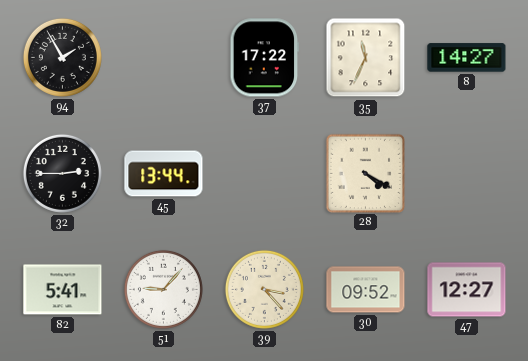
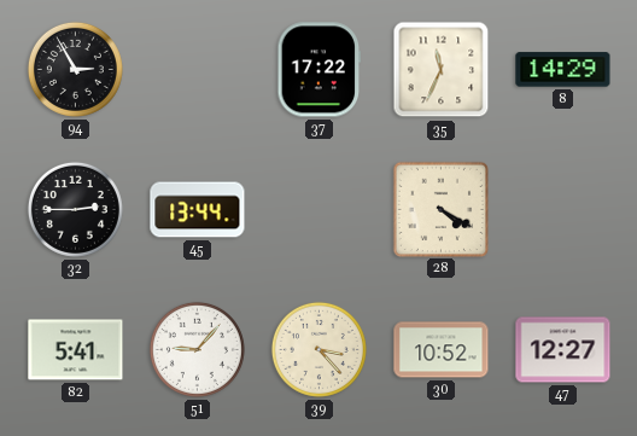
94: 1:55 -> 2:55 (75, 69)
8: 14:27 -> 14:29 (563, 70)
30: 09:52 -> 10:52 (442, 350)
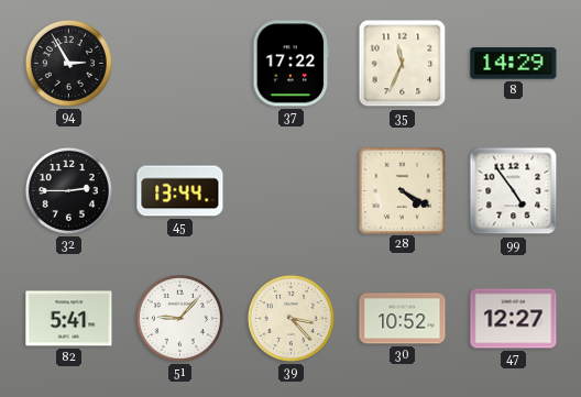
99: none -> 4:54 (514, 191)
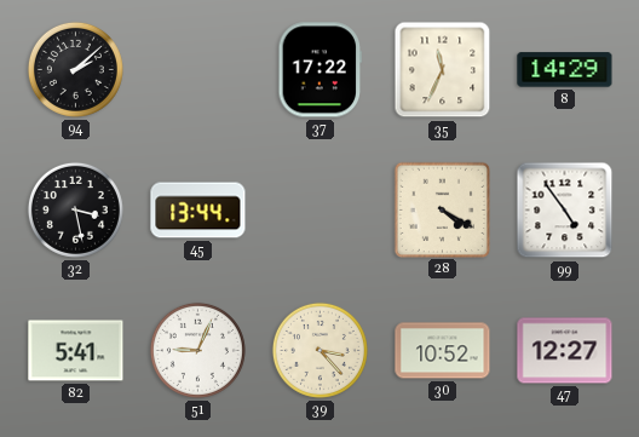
94: 2:55 -> 2:08 (75, 69)
32: 2:45 -> 3:28 (75, 209)
51: 9:07 -> 9:04 (197, 350)
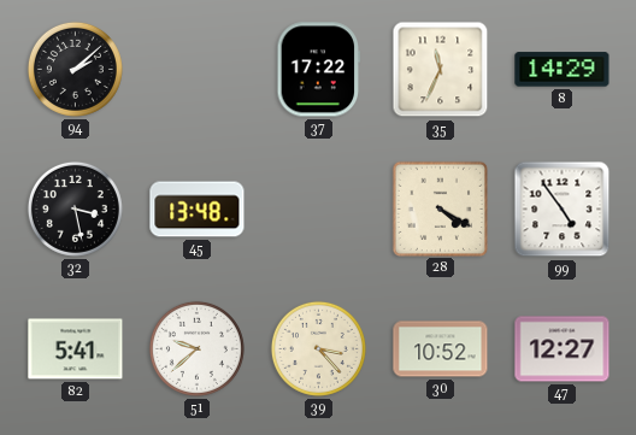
45: 13:44 -> 13:48 (198, 210)
51: 9:04 -> 9:38 (196, 348)
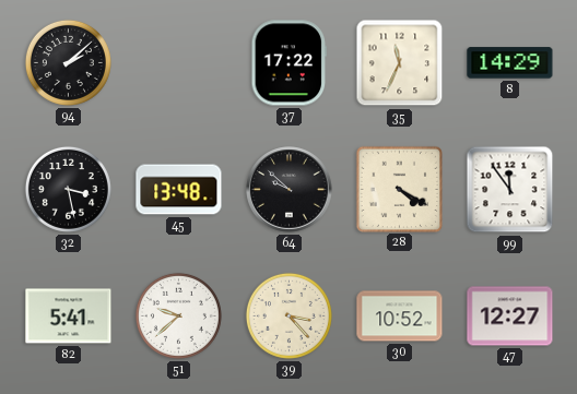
64: none -> 9:52 (290, 190)
99: 4:54 -> 11:54 (510, 190)
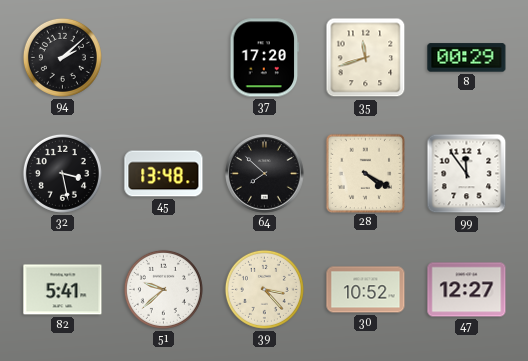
37: 17:22 -> 17:20 (265, 58)
35: 11:34 -> 11:42 (366, 58)
8: 14:29 -> 00:29 (467, 58)
64: 9:52 -> 7:52 (265, 174)
